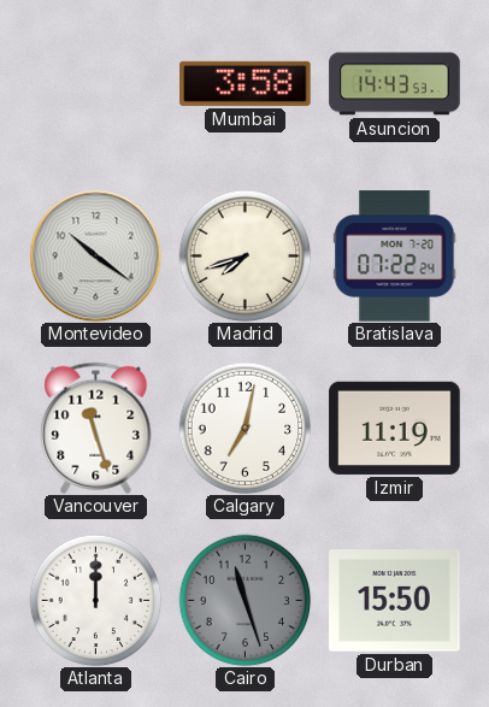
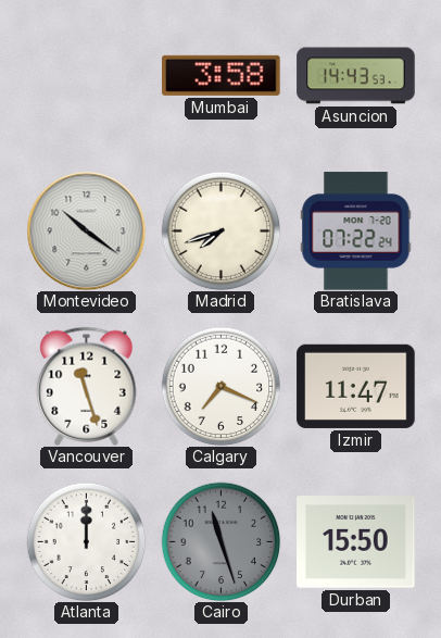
Calgary: 7:02 -> 7:19 (220, 386)
Izmir: 11:19 -> 11:47 (356, 386)
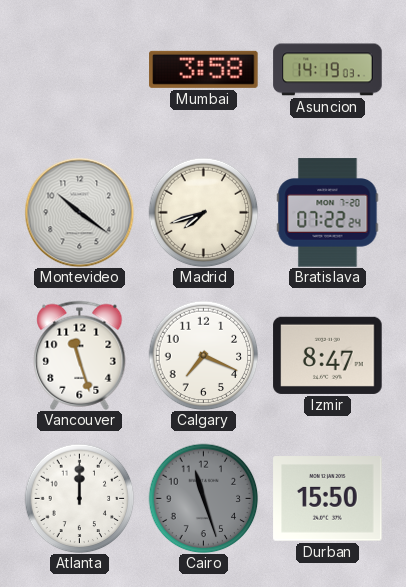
Asuncion: 14:43 -> 14:19 (328, 70)
Izmir: 11:47 -> 8:47 (328, 355)
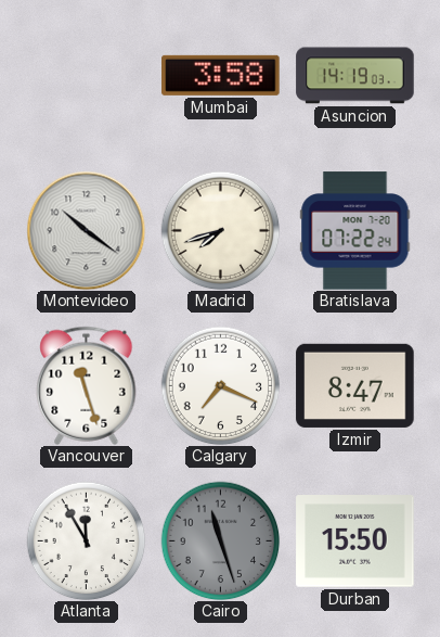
Atlanta: 12:00 -> 11:55 (86, 540)
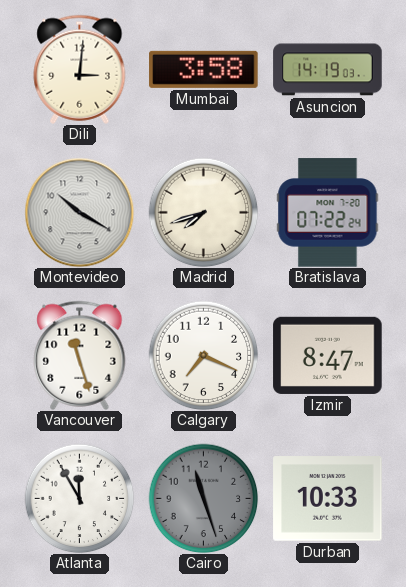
Dili: none -> 3:01 (80, 69)
Montevideo: 10:21 -> 10:20 (79, 212)
Durban: 15:50 -> 10:33 (328, 499)
